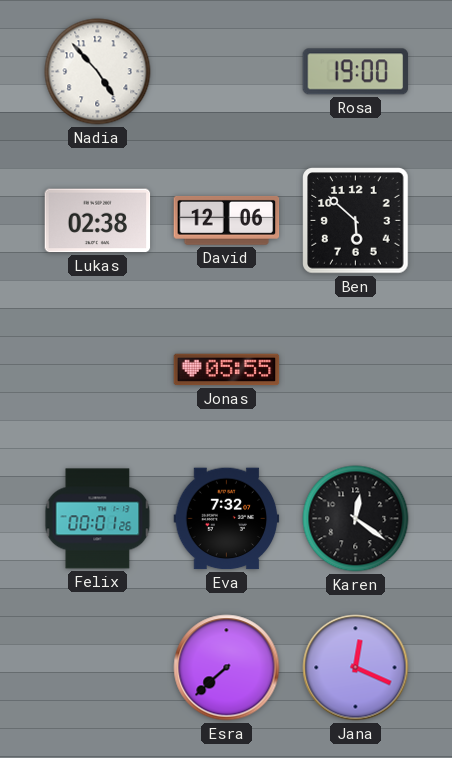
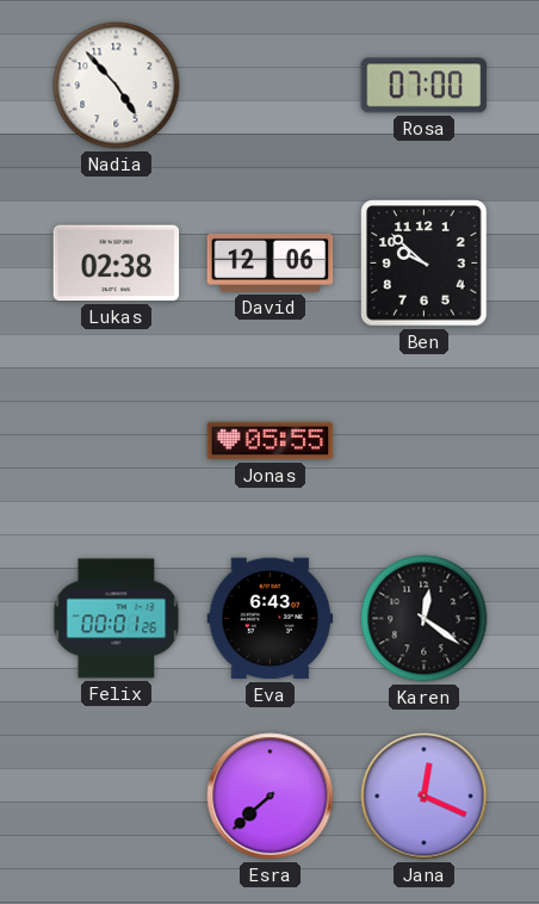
Rosa: 19:00 -> 07:00 (425, 86)
Ben: 5:52 -> 9:52 (425, 264)
Eva: 7:32 -> 6:43 (271, 619)
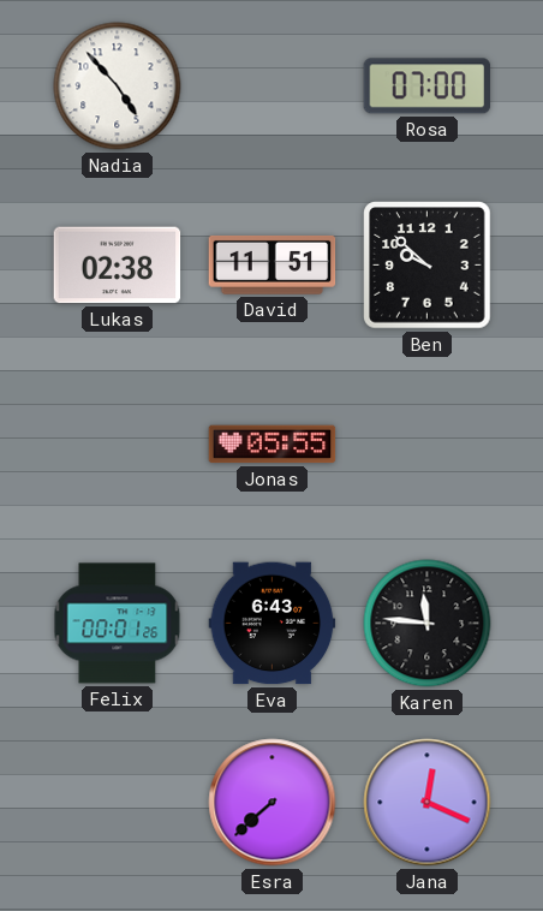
David: 12:06 -> 11:51 (273, 264)
Karen: 12:21 -> 11:46 (428, 624)
